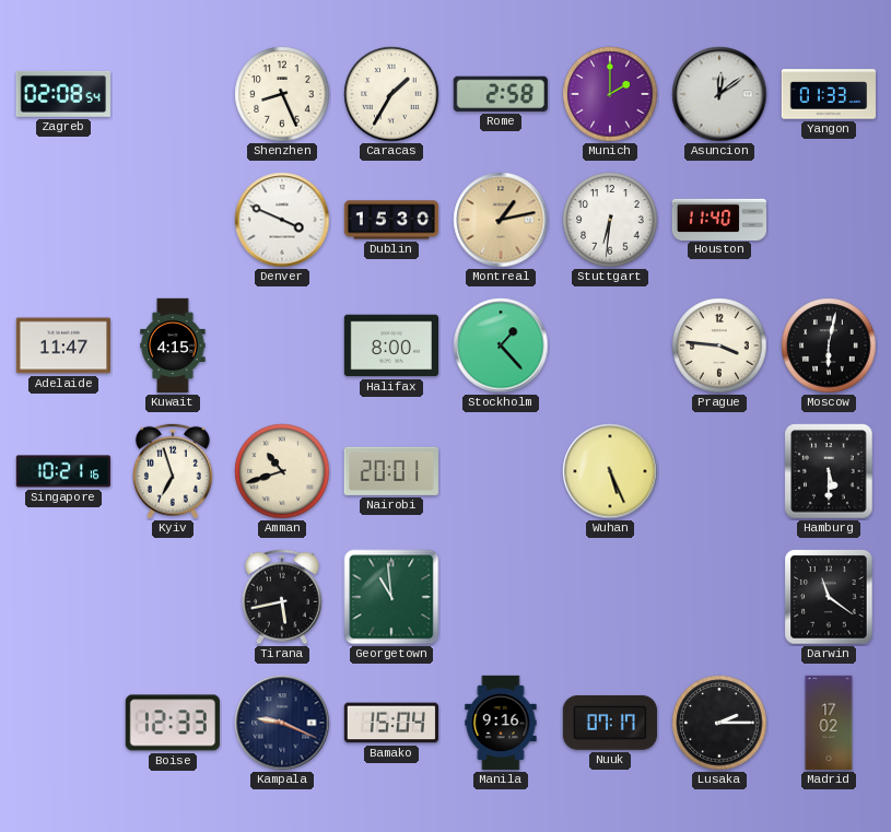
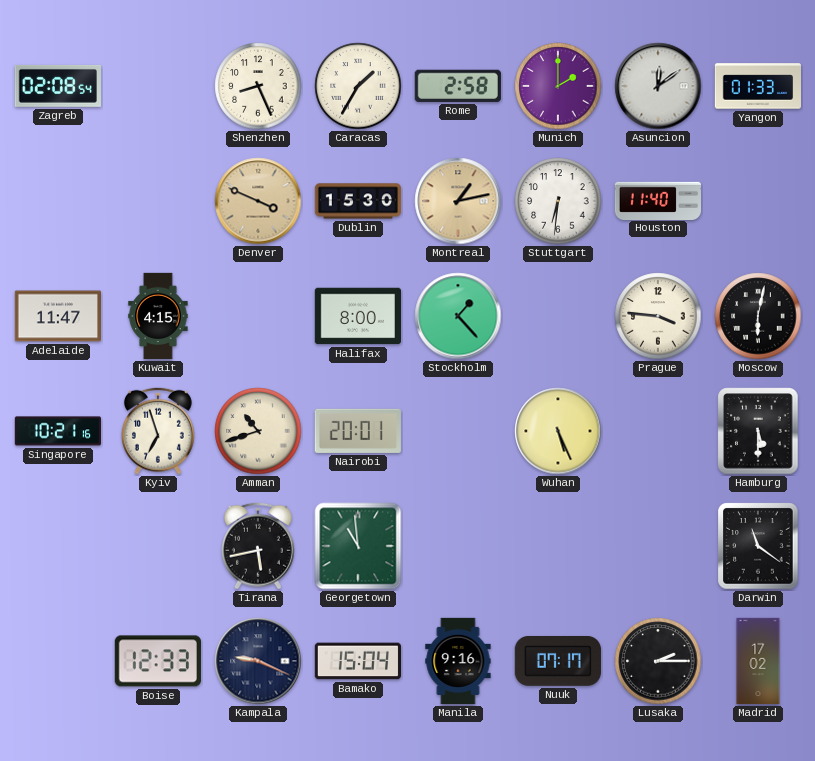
Denver dial: white -> champagne (258, 201)
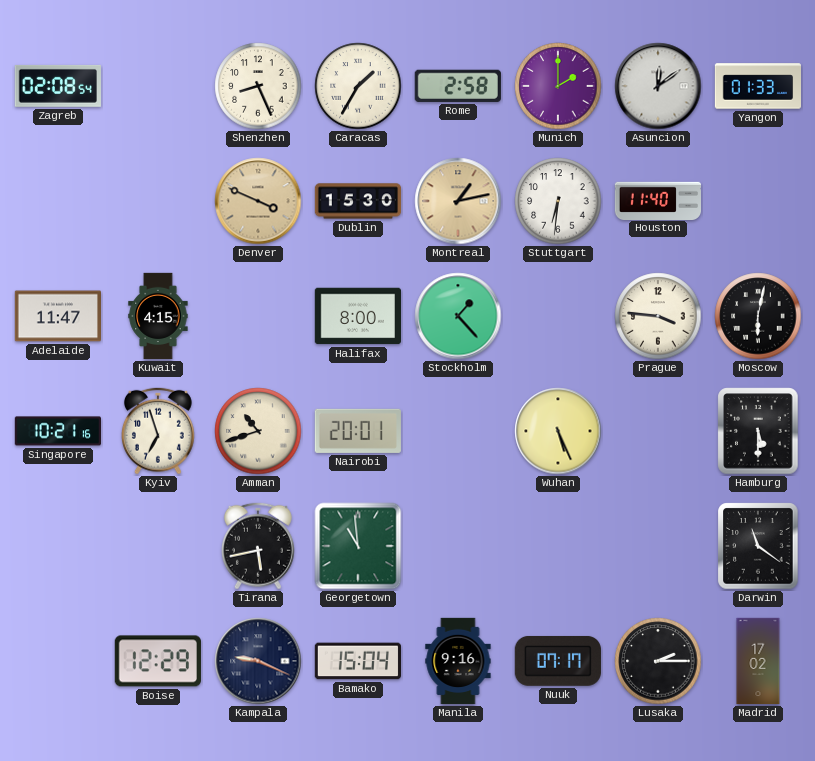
Boise: 12:33 -> 12:29 (158, 661)
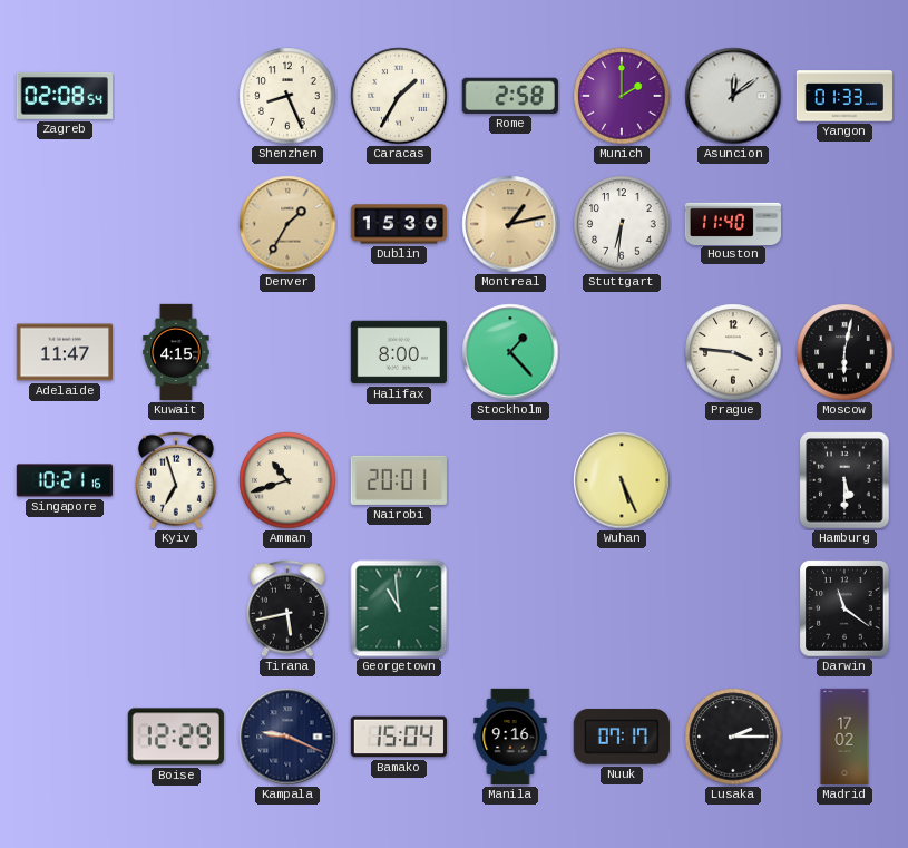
Denver: 3:49 -> 1:35 (287, 224)
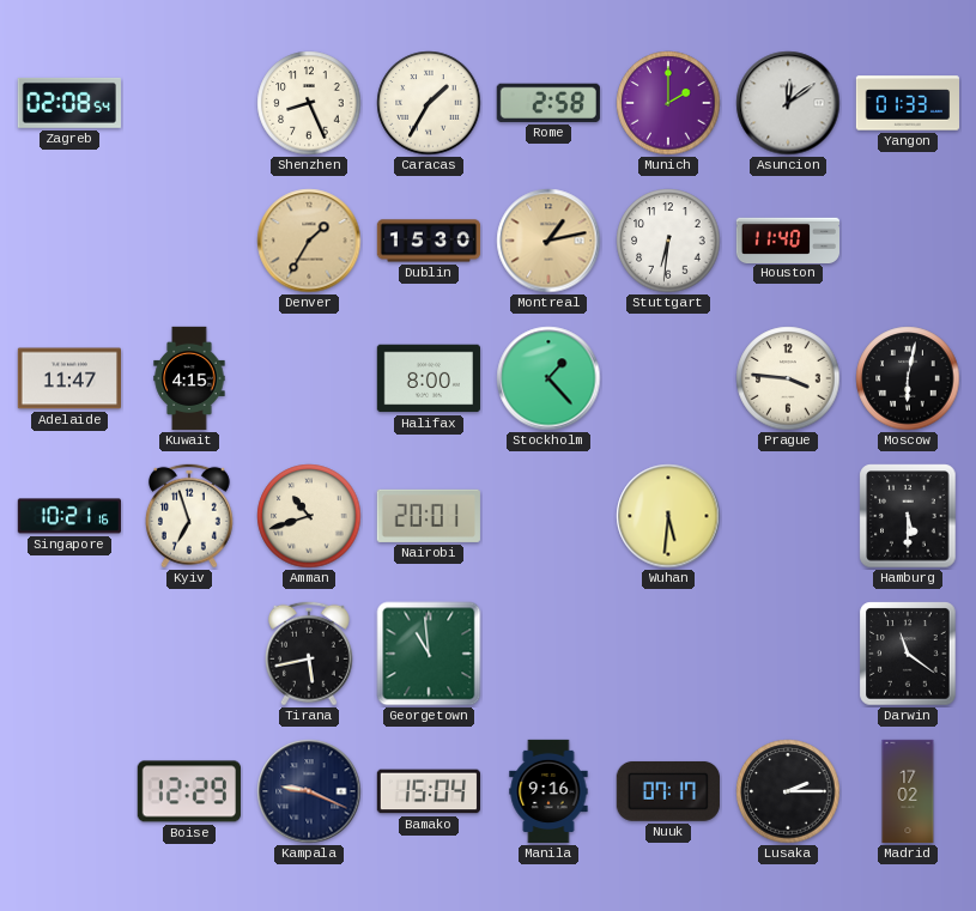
Wuhan: 5:26 -> 5:31 (668, 516)
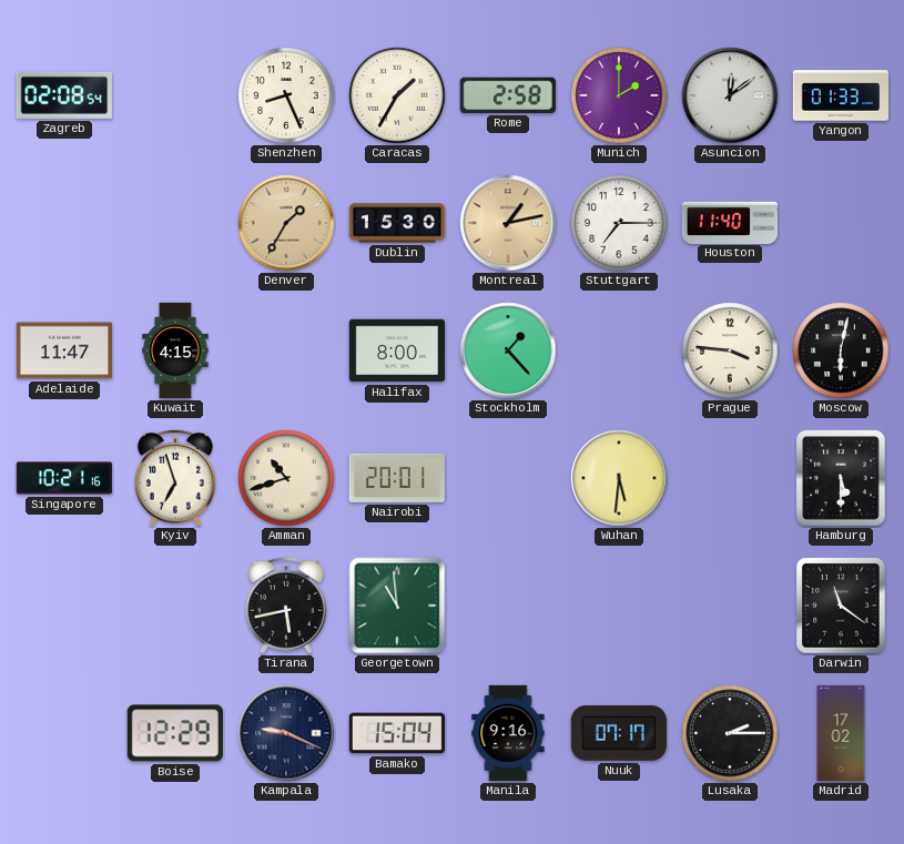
Stuttgart: 6:31 -> 7:15 (619, 223)
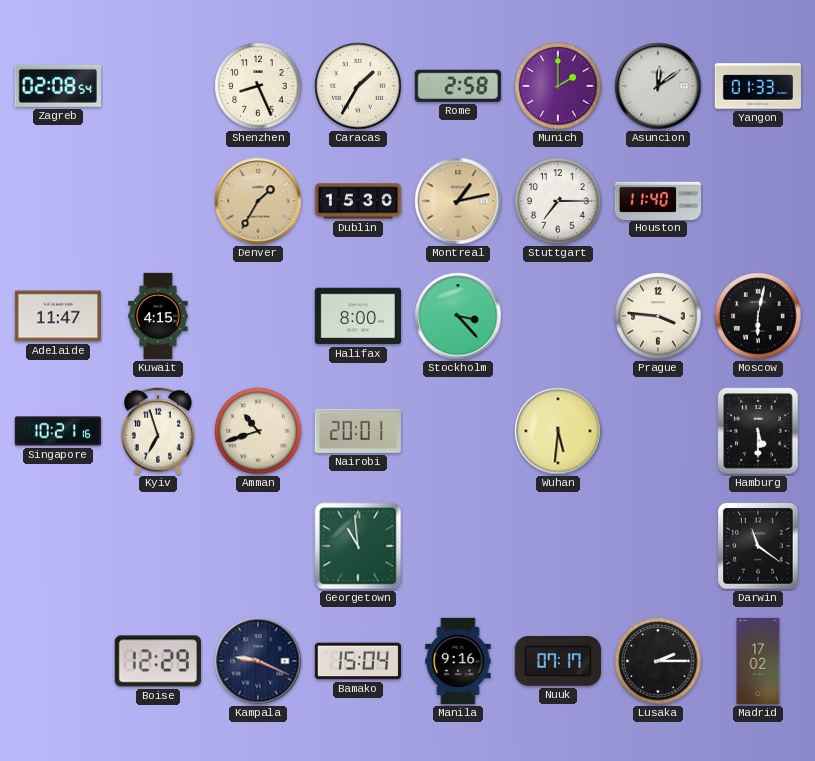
Stockholm: 1:23 -> 3:23 (458, 316)
Tirana: 5:43 -> none (286, 606)
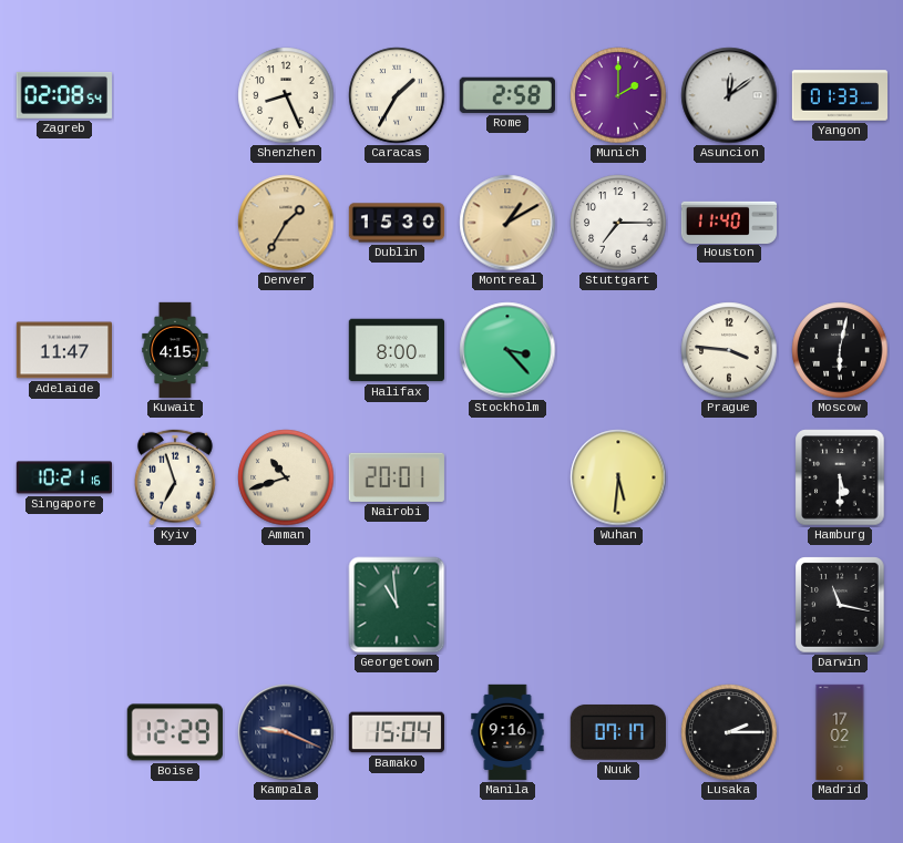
Montreal: 1:13 -> 1:10 (507, 223)
Darwin: 11:21 -> 11:17 (840, 605)
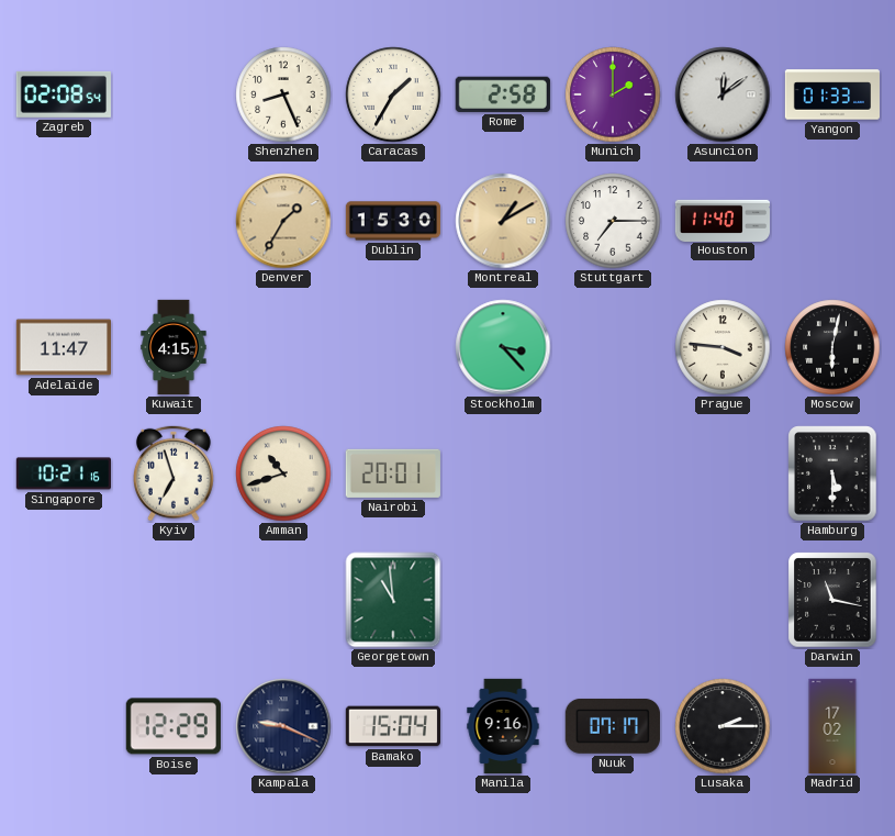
Halifax: 8:00 -> none (396, 350)
Wuhan: 5:31 -> none (618, 477)
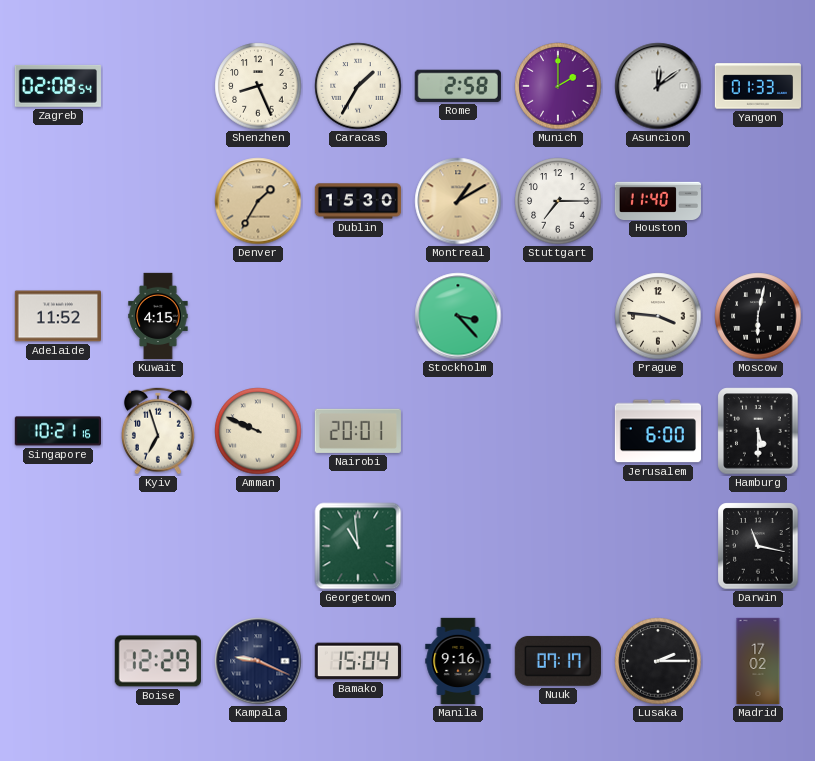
Adelaide: 11:47 -> 11:52 (57, 316)
Amman: 10:42 -> 9:49 (258, 431)
Jerusalem: none -> 6:00 (657, 431)
